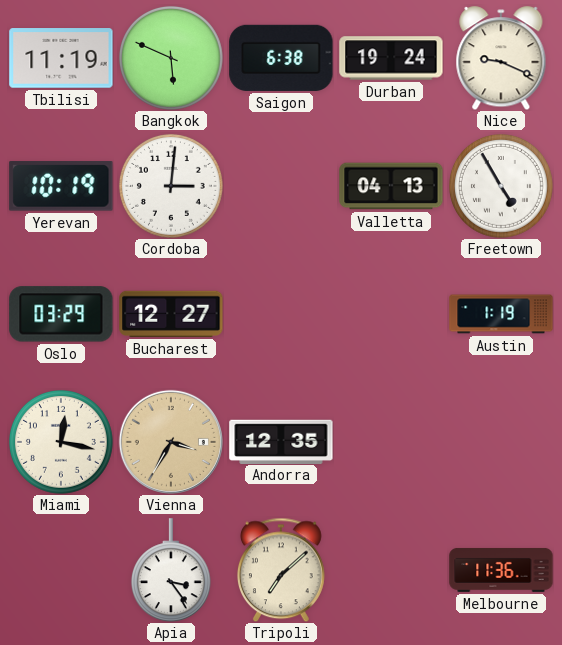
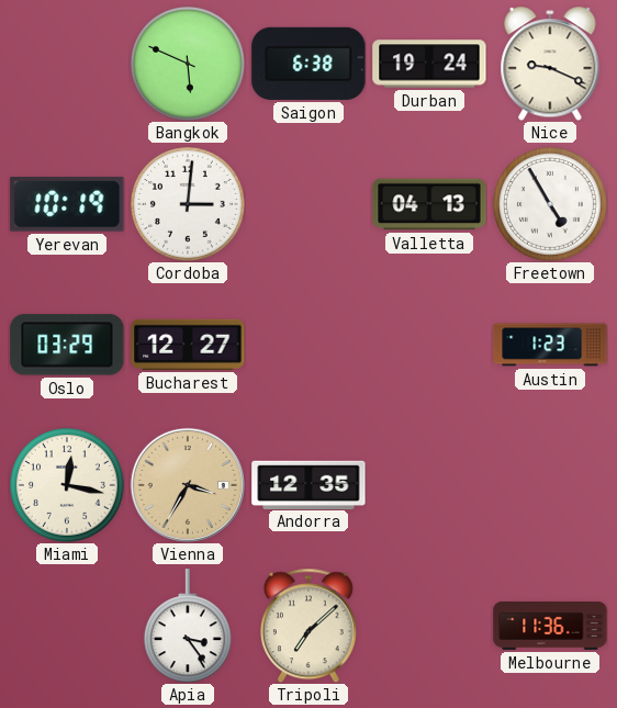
Tbilisi: 11:19 -> none (61, 58)
Austin: 1:19 -> 1:23 (550, 345)
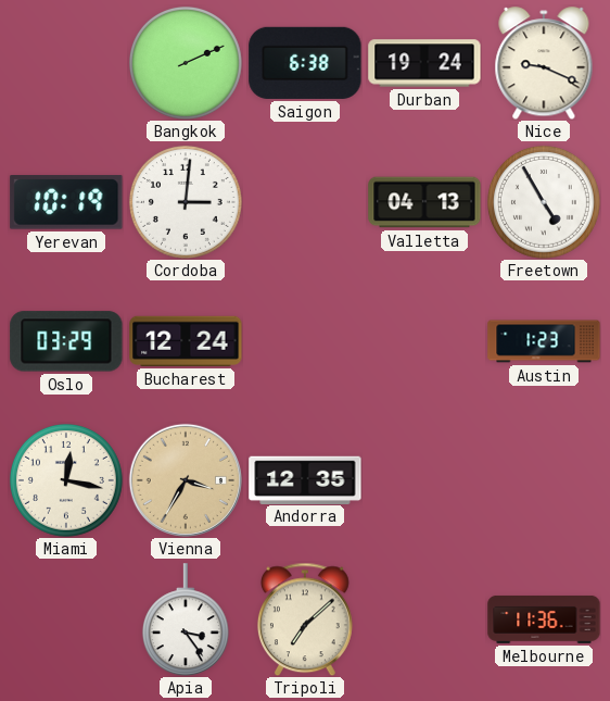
Bangkok: 5:49 -> 2:11 (186, 63)
Bucharest: 12:27 -> 12:24 (186, 341)
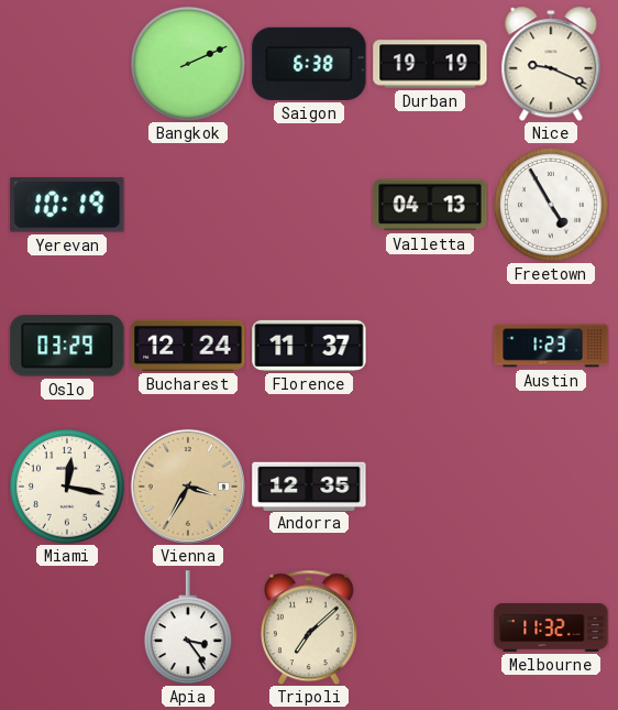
Durban: 19:24 -> 19:19 (430, 64)
Cordoba: 3:01 -> none (186, 202)
Florence: none -> 11:37 (309, 346)
Melbourne: 11:36 -> 11:32 (551, 627)
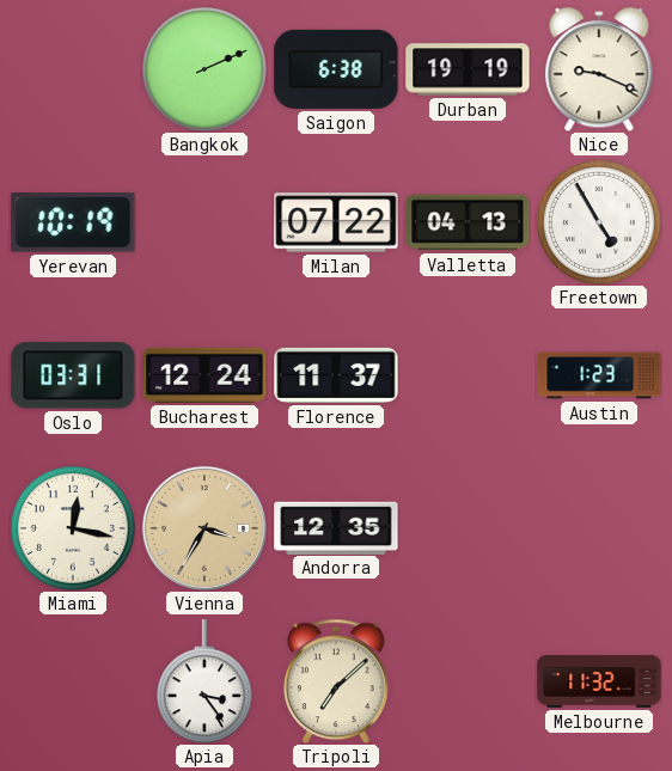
Milan: none -> 07:22 (336, 222)
Oslo: 03:29 -> 03:31 (73, 375)
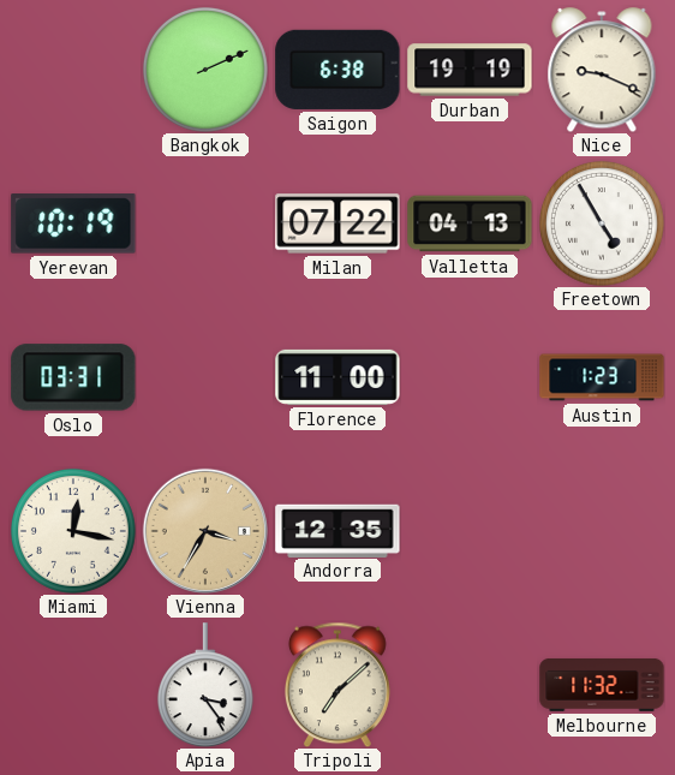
Bucharest: 12:24 -> none (204, 375)
Florence: 11:37 -> 11:00 (337, 377)
